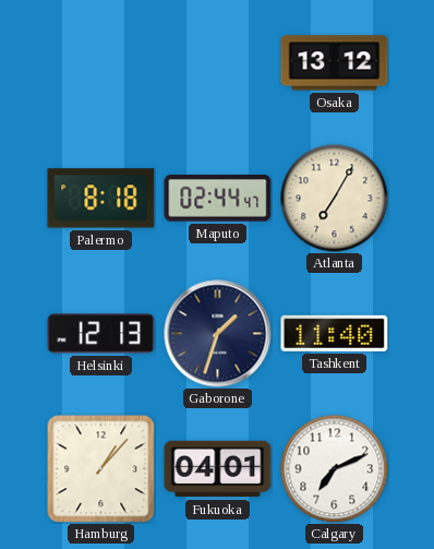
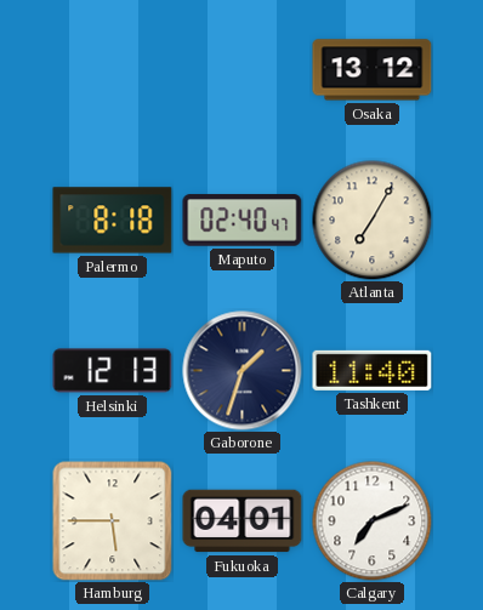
Maputo: 02:44 -> 02:40 (243, 221)
Hamburg: 1:07 -> 5:45 (112, 520)
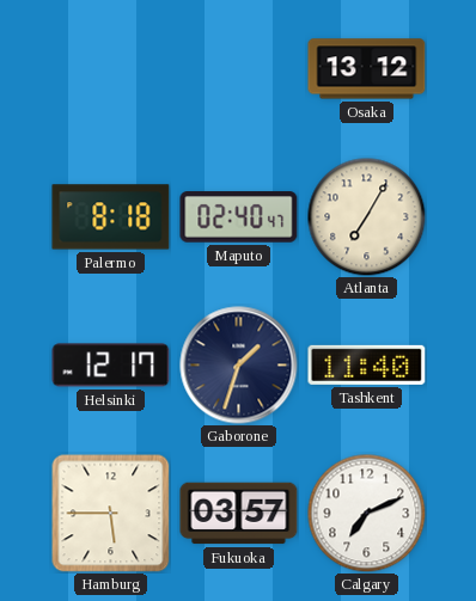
Helsinki: 12:13 -> 12:17 (111, 366)
Fukuoka: 04:01 -> 03:57 (239, 514)
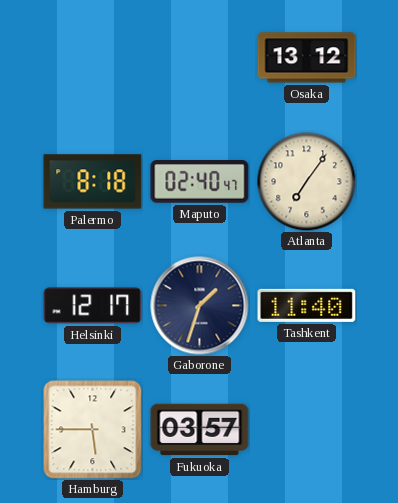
Atlanta: 7:05 -> 7:06 (307, 182)
Calgary: 7:11 -> none (367, 514)
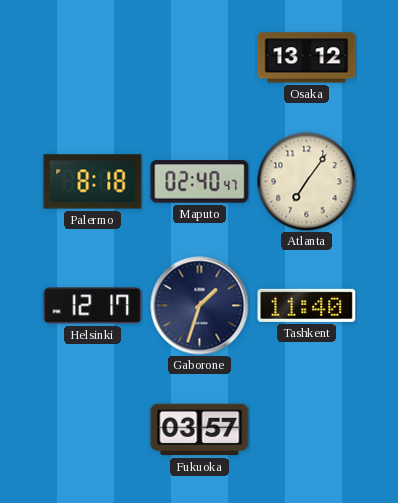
Hamburg: 5:45 -> none (92, 429)
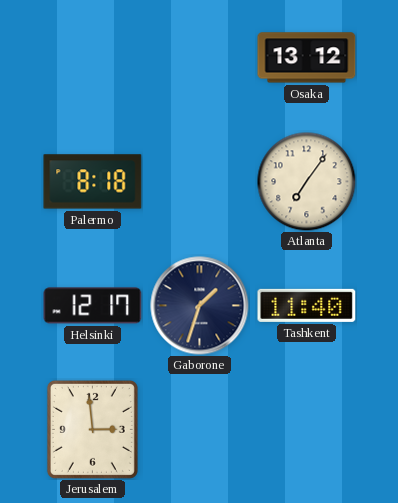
Maputo: 02:40 -> none (200, 182)
Jerusalem: none -> 2:59 (92, 429)
Fukuoka: 03:57 -> none (200, 430)
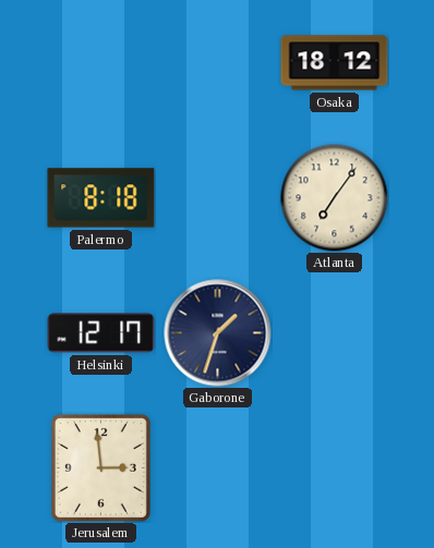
Osaka: 13:12 -> 18:12 (335, 63)
Tashkent: 11:40 -> none (307, 305)
